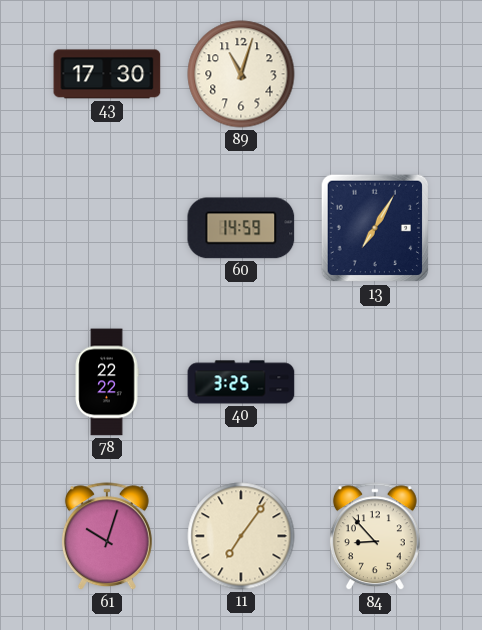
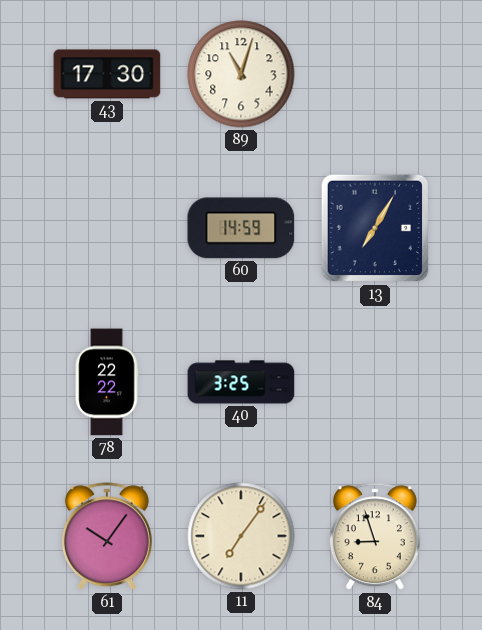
61: 10:03 -> 10:06 (107, 537)
84: 8:53 -> 8:57 (375, 537)
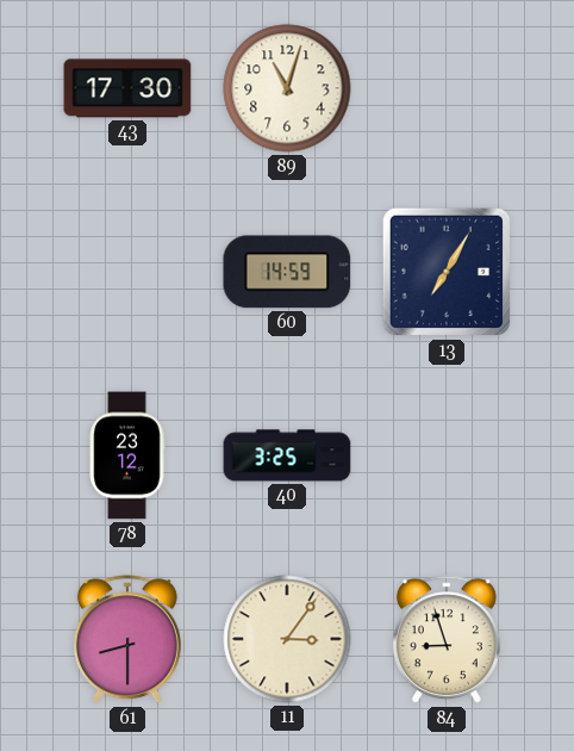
78: 22:22 -> 23:12 (127, 455)
61: 10:06 -> 8:30 (127, 640)
11: 7:06 -> 3:06 (287, 639)
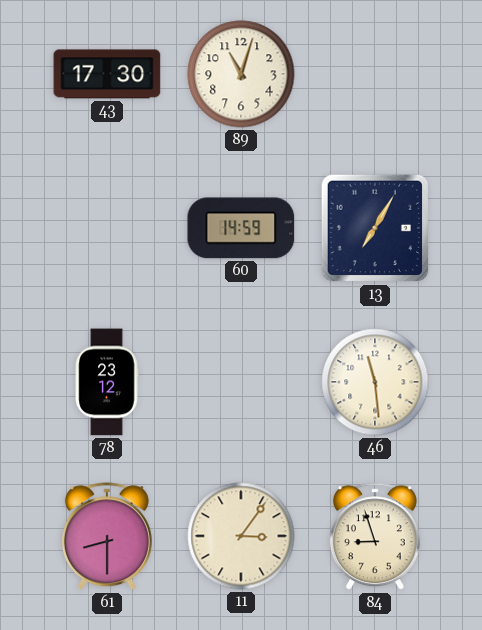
40: 3:25 -> none (287, 455)
46: none -> 11:29 (375, 382)
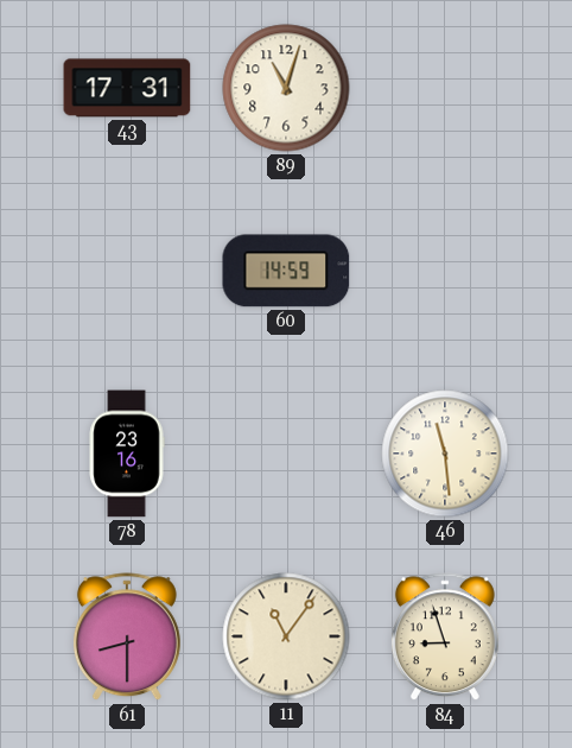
43: 17:30 -> 17:31 (127, 88)
13: 7:05 -> none (375, 228)
78: 23:12 -> 23:16 (127, 454)
11: 3:06 -> 11:06 (286, 636)
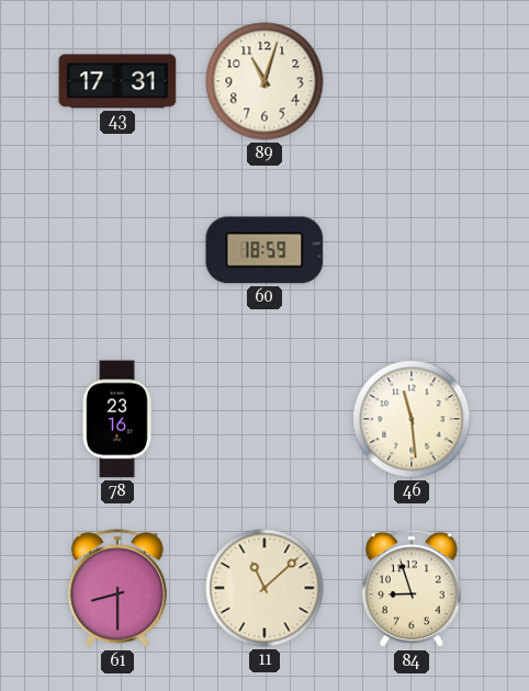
60: 14:59 -> 18:59 (264, 250)
11: 11:06 -> 11:08 (264, 588)
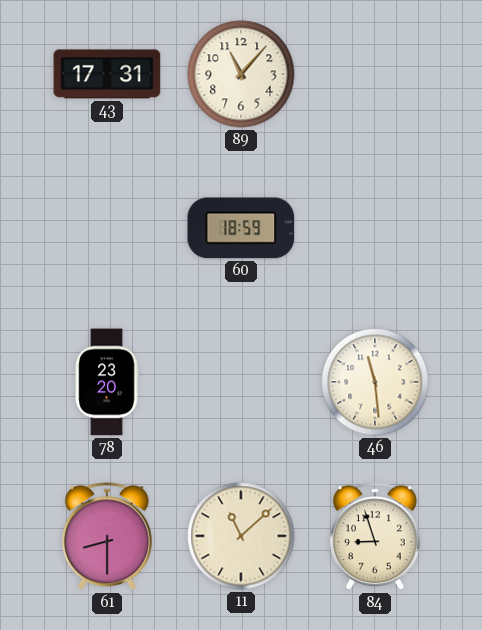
89: 11:03 -> 11:07 (241, 74)
78: 23:16 -> 23:20 (107, 382)
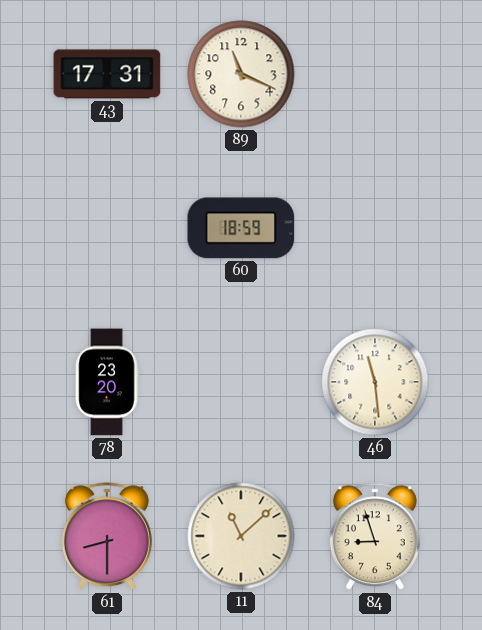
89: 11:07 -> 11:19 (241, 74)
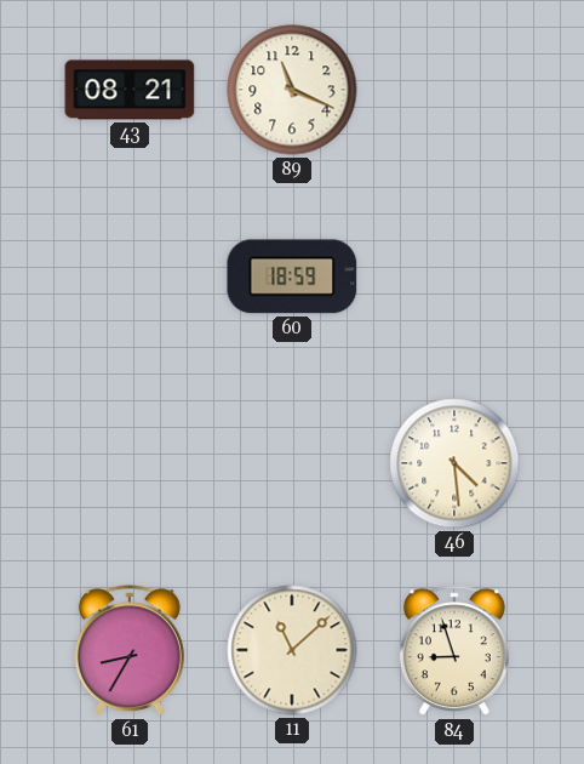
43: 17:31 -> 08:21 (130, 90)
78: 23:20 -> none (107, 382)
46: 11:29 -> 4:29 (454, 463)
61: 8:30 -> 8:35 (130, 651)
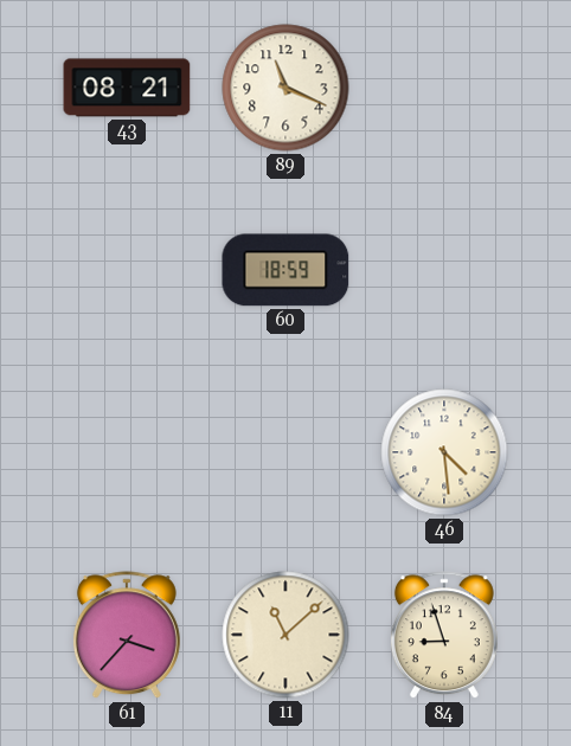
61: 8:35 -> 3:37 (127, 636)
